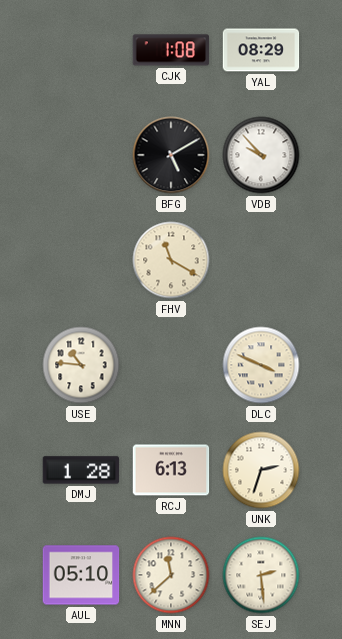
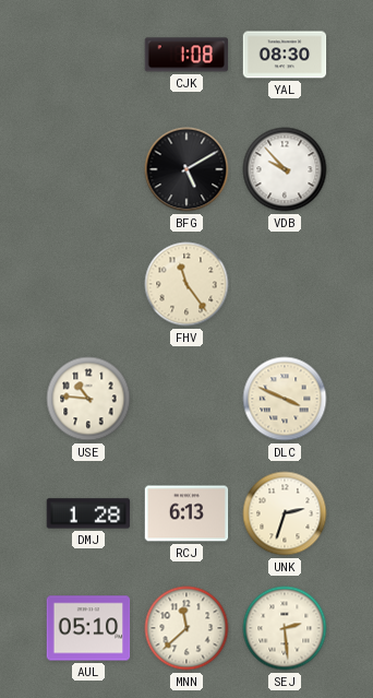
YAL: 08:29 -> 08:30 (285, 55)
FHV: 11:20 -> 11:24 (186, 284)
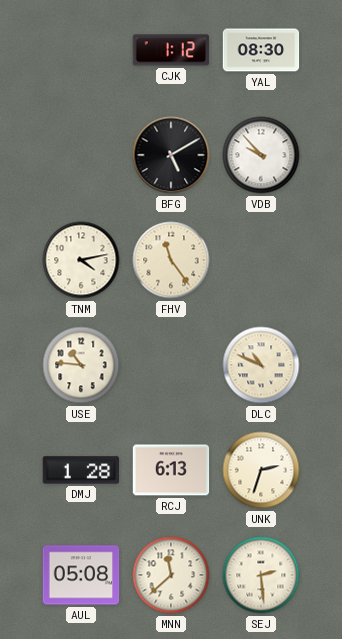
CJK: 1:08 -> 1:12 (171, 50)
TNM: none -> 4:13 (81, 260)
DLC: 3:49 -> 10:49 (261, 365)
AUL: 05:10 -> 05:08 (81, 575)
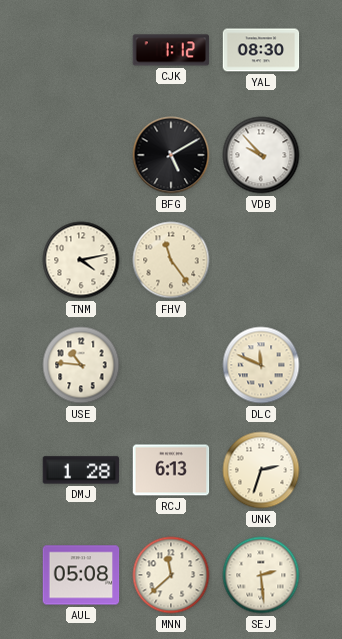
DLC: 10:49 -> 11:49 (261, 365)
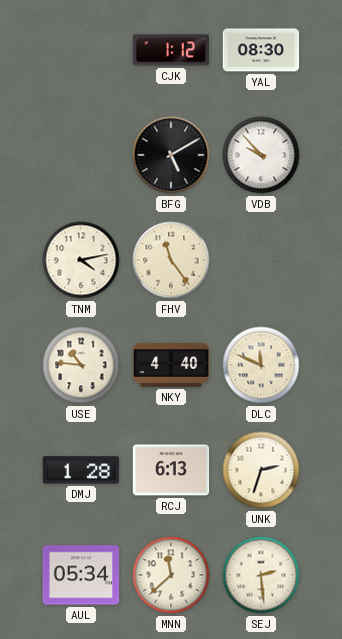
NKY: none -> 4:40 (171, 365)
AUL: 05:08 -> 05:34 (81, 575)
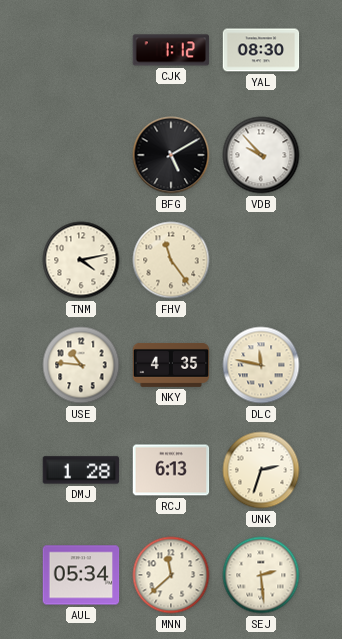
NKY: 4:40 -> 4:35 (171, 365)
DLC: 11:49 -> 11:47 (261, 365)
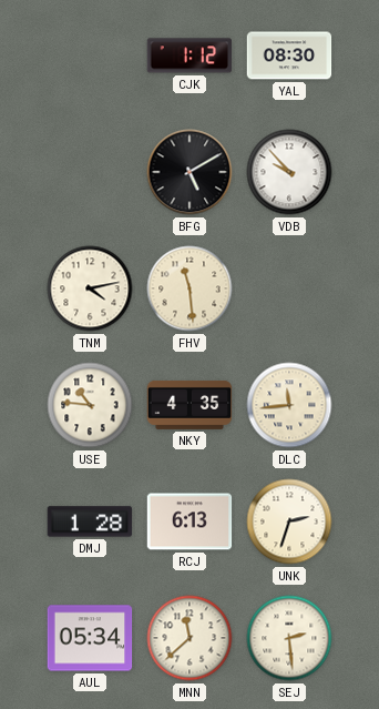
FHV: 11:24 -> 11:29 (189, 288)
DLC: 11:47 -> 11:44 (289, 405)
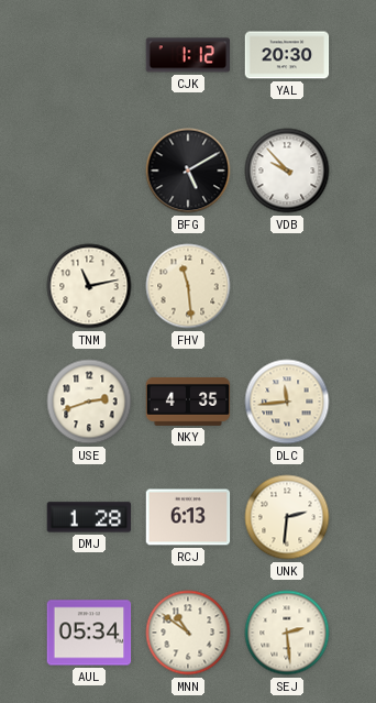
YAL: 08:30 -> 20:30 (287, 55)
TNM: 4:13 -> 11:13 (89, 286)
USE: 10:46 -> 2:42 (89, 402)
UNK: 2:33 -> 2:31 (287, 517)
MNN: 11:38 -> 10:51 (188, 633)
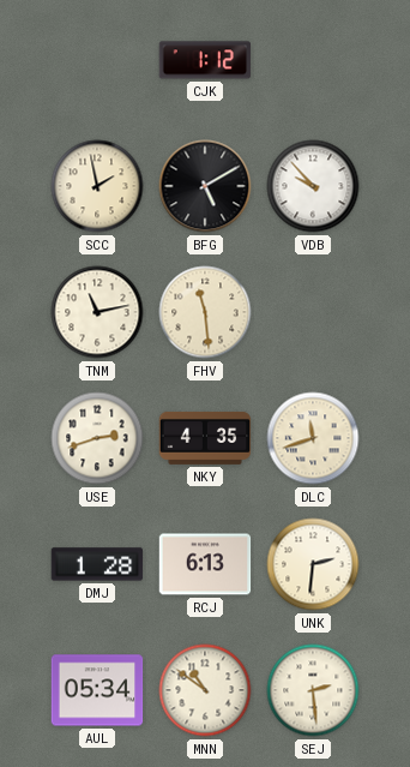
YAL: 20:30 -> none (287, 55)
SCC: none -> 1:58 (97, 186)
DLC: 11:44 -> 11:42 (313, 438)
